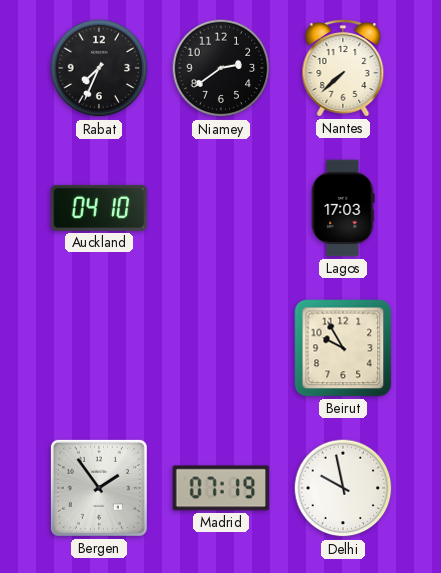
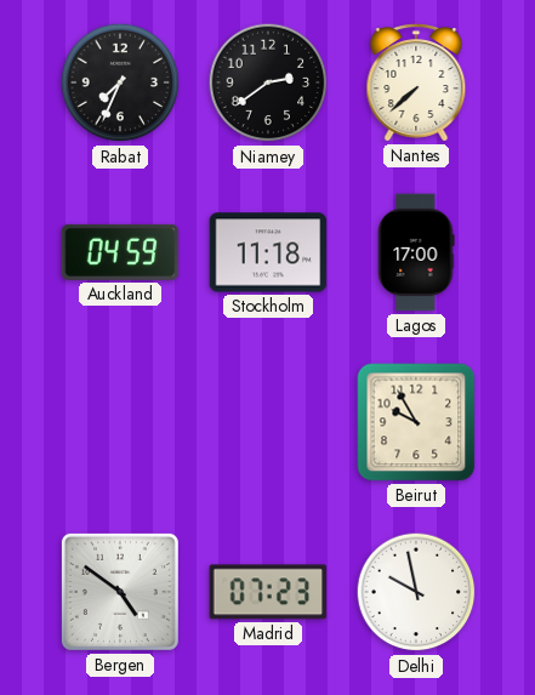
Auckland: 04:10 -> 04:59 (120, 252)
Stockholm: none -> 11:18 (268, 252)
Lagos: 17:03 -> 17:00 (416, 252)
Bergen: 1:54 -> 4:51 (120, 592)
Madrid: 07:19 -> 07:23 (268, 592)
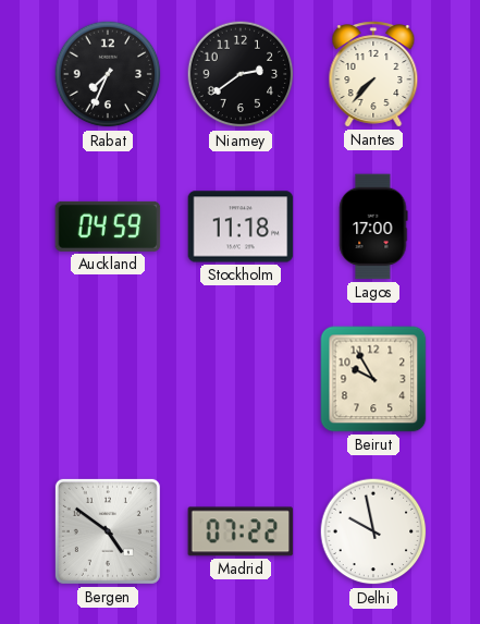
Nantes: 7:38 -> 7:37 (373, 74)
Madrid: 07:23 -> 07:22 (241, 531)
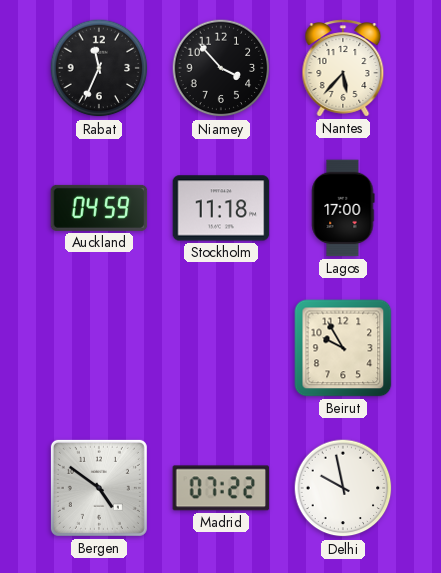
Rabat: 7:34 -> 11:34 (99, 68)
Niamey: 2:39 -> 3:53 (221, 68)
Nantes: 7:37 -> 5:37 (343, 68)
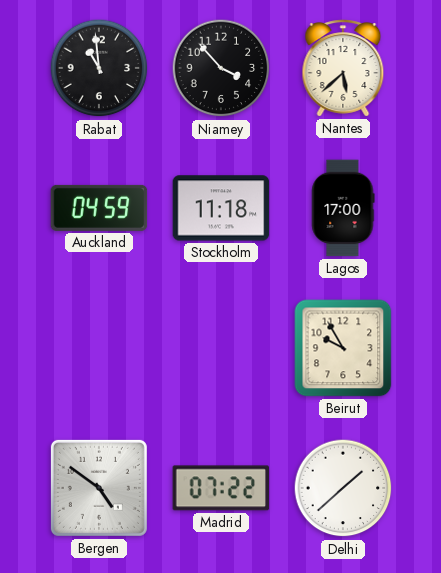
Rabat: 11:34 -> 10:59 (99, 68)
Nantes: 5:37 -> 5:38 (343, 68)
Delhi: 9:58 -> 1:38 (343, 488)
